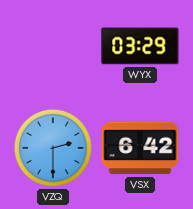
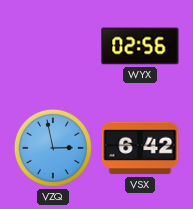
WYX: 03:29 -> 02:56 (140, 46)
VZQ: 2:30 -> 2:58 (53, 148)
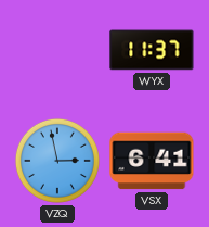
WYX: 02:56 -> 11:37 (152, 50)
VSX: 6:42 -> 6:41 (152, 161)
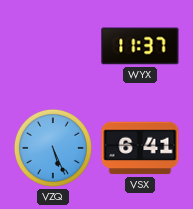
VZQ: 2:58 -> 5:26 (53, 148)
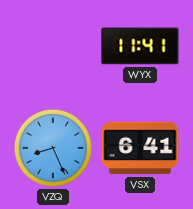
WYX: 11:37 -> 11:41 (140, 46)
VZQ: 5:26 -> 8:26 (53, 148)
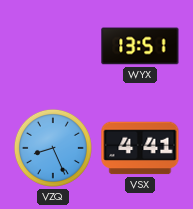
WYX: 11:41 -> 13:51 (140, 46)
VSX: 6:41 -> 4:41 (140, 148)
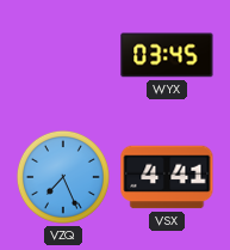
WYX: 13:51 -> 03:45 (167, 55)
VZQ: 8:26 -> 7:26 (63, 177)
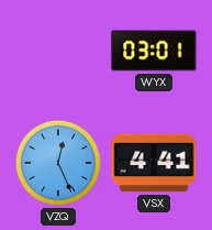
WYX: 03:45 -> 03:01 (154, 51)
VZQ: 7:26 -> 12:26 (58, 163)
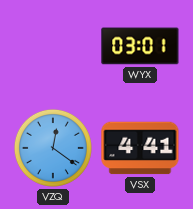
VZQ: 12:26 -> 12:21 (53, 148)
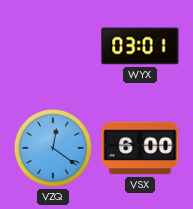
VSX: 4:41 -> 6:00 (140, 148)
